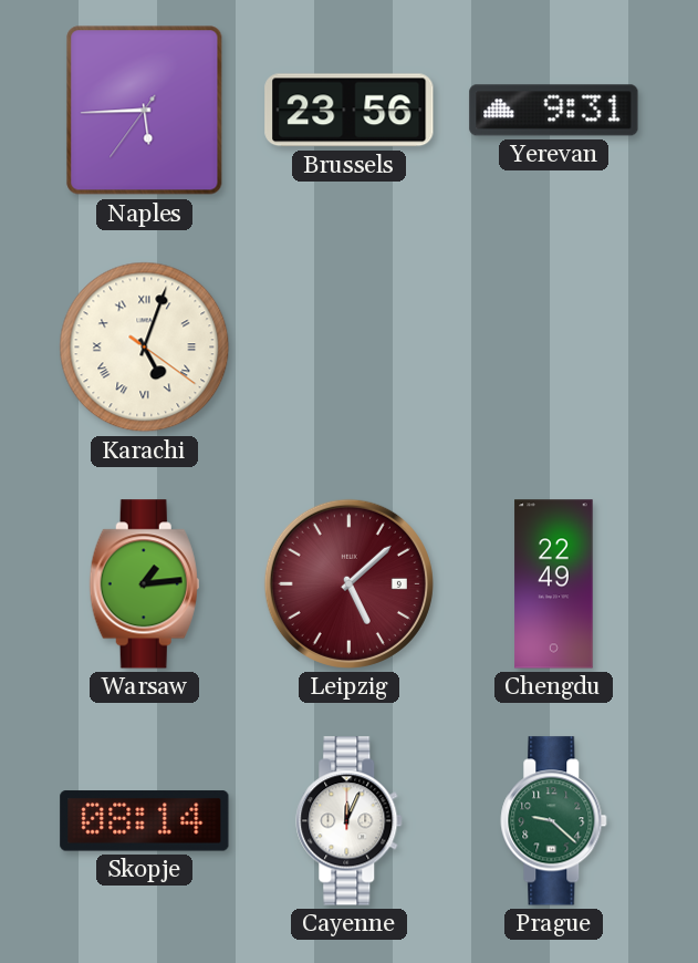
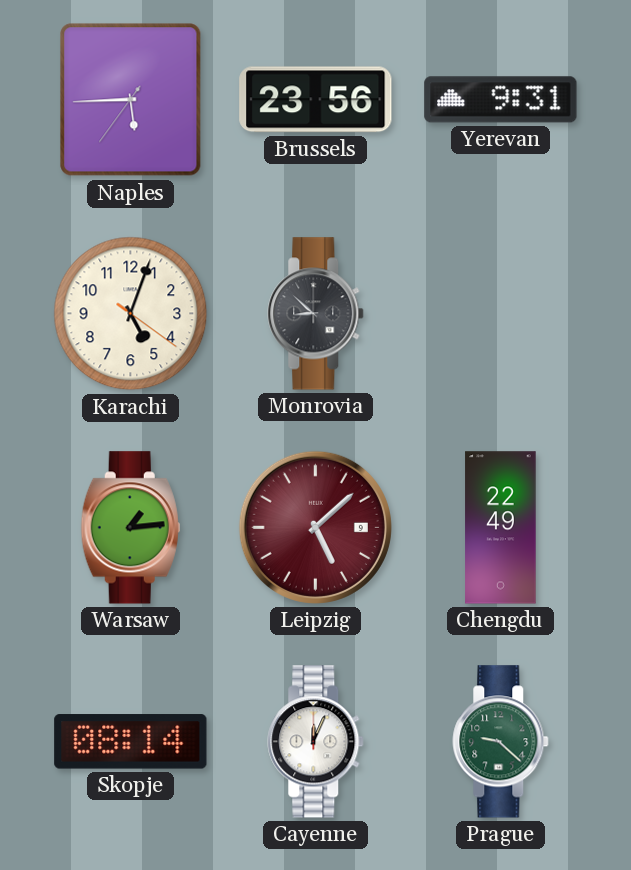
Karachi numerals: Roman -> Arabic (131, 314)
Monrovia: none -> 8:52 (316, 314)
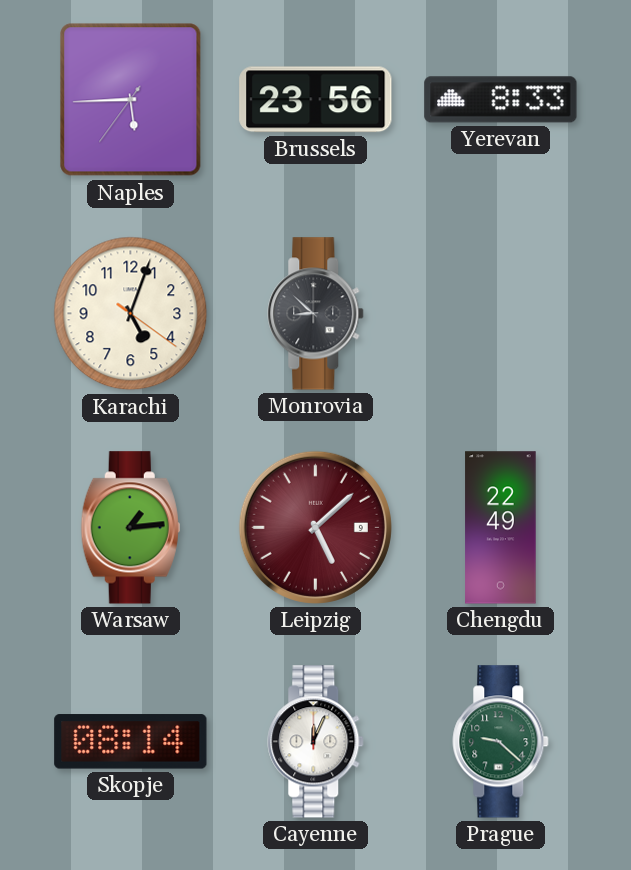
Yerevan: 9:31 -> 8:33 (501, 100)
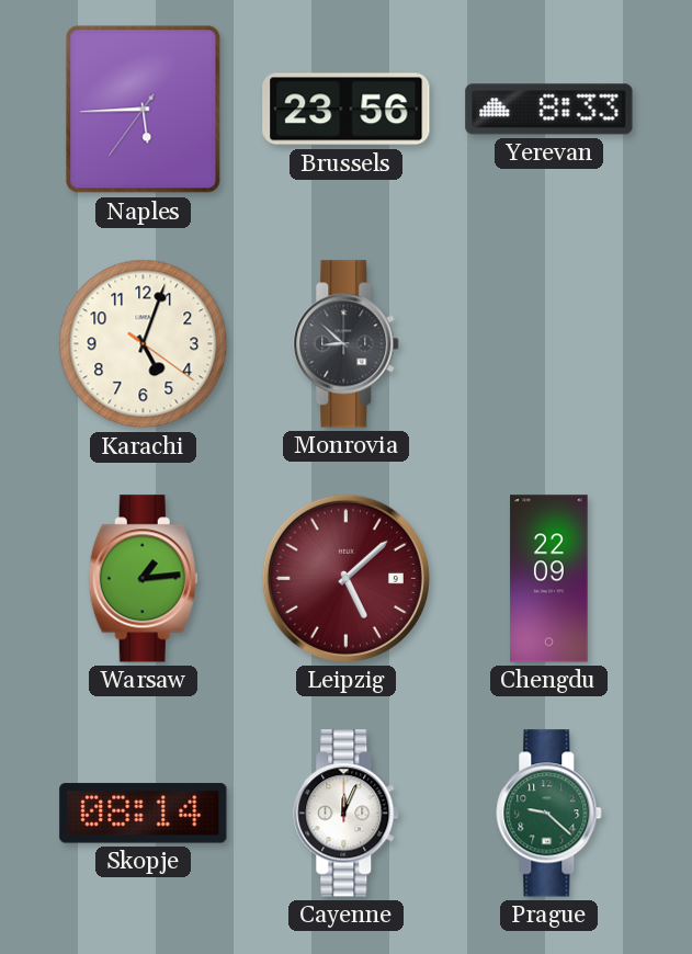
Chengdu: 22:49 -> 22:09 (549, 579)
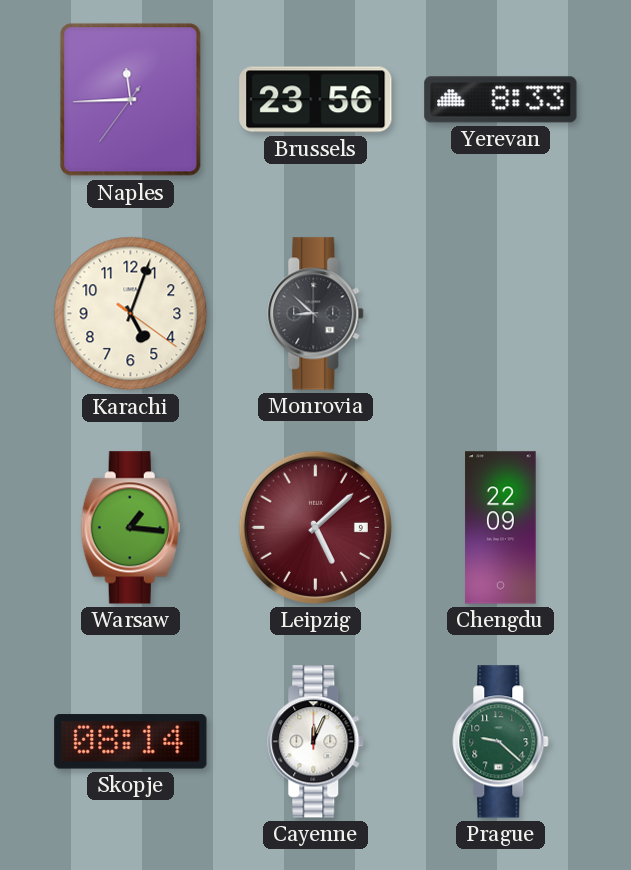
Naples: 5:44 -> 11:44 (131, 100)
Warsaw: 1:14 -> 1:16 (130, 528)
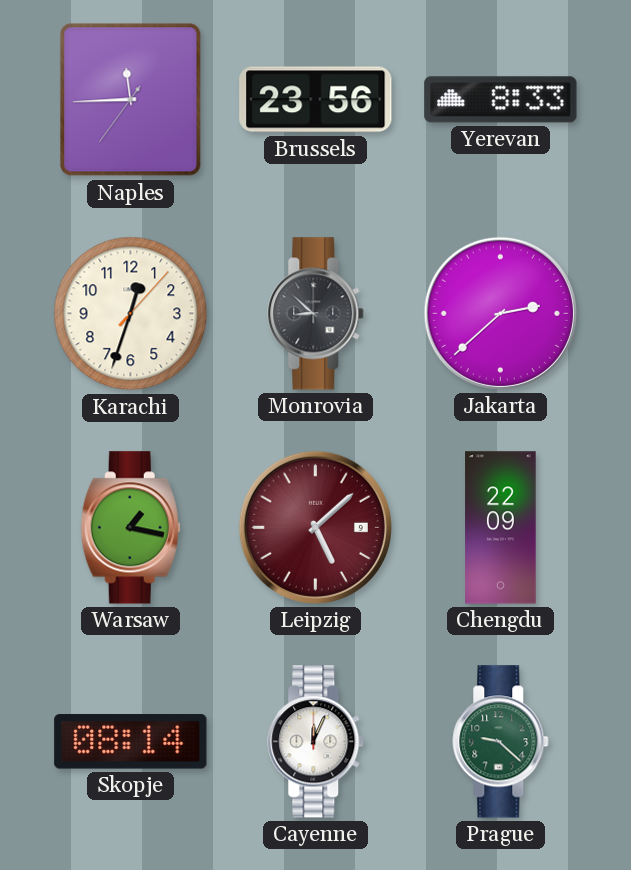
Karachi: 5:03 -> 12:33 (131, 314)
Jakarta: none -> 2:38 (500, 313)
Warsaw: 1:16 -> 1:17 (130, 528)
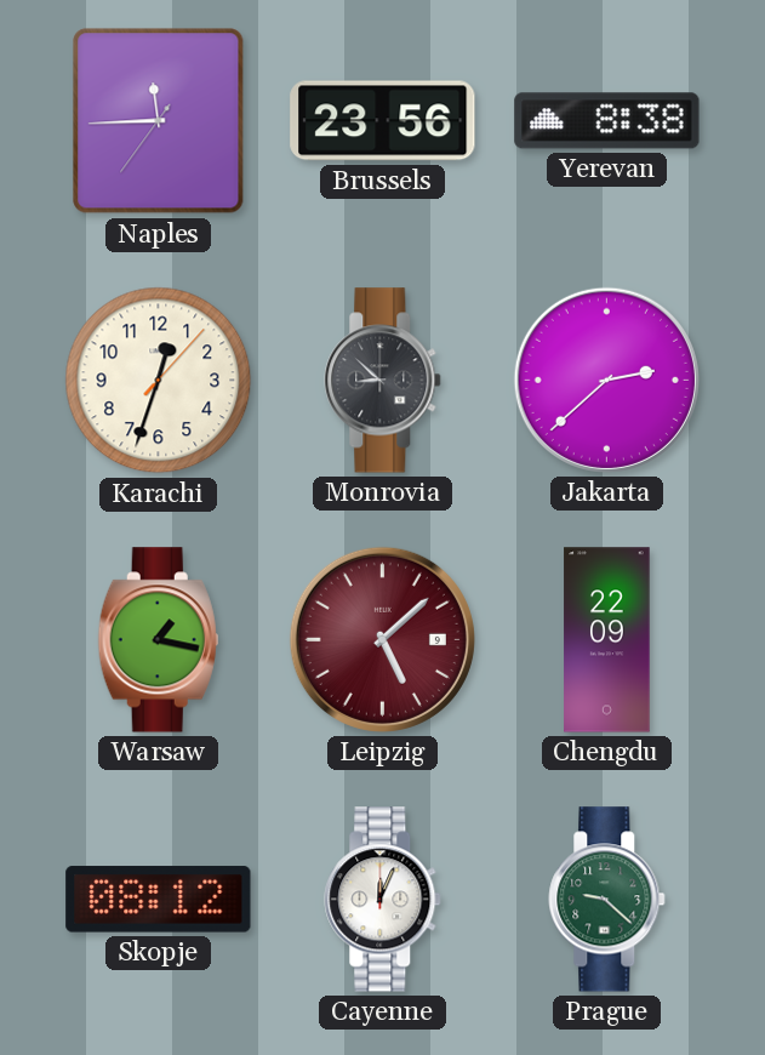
Yerevan: 8:33 -> 8:38 (607, 121)
Skopje: 08:14 -> 08:12 (159, 900)
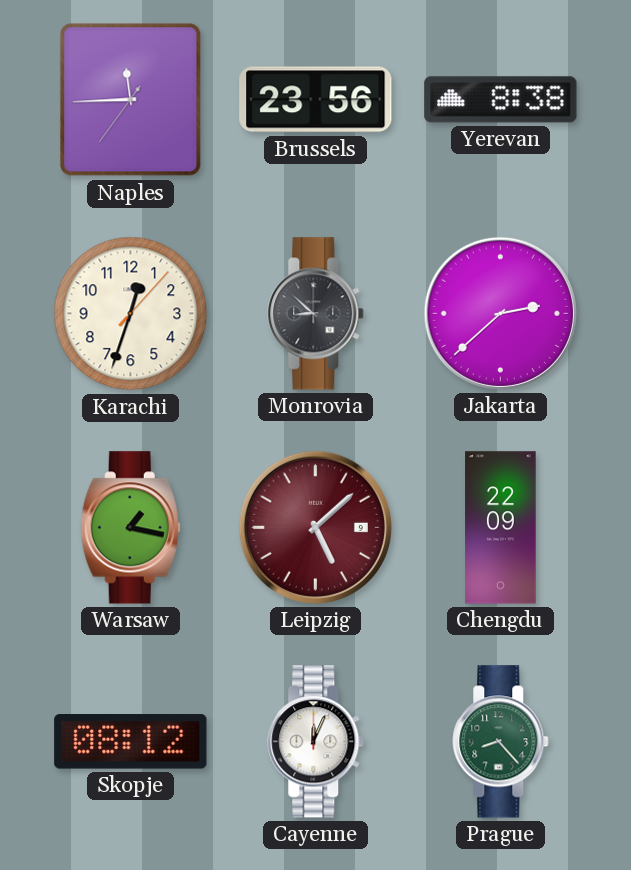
Prague: 9:22 -> 8:23 (501, 742)
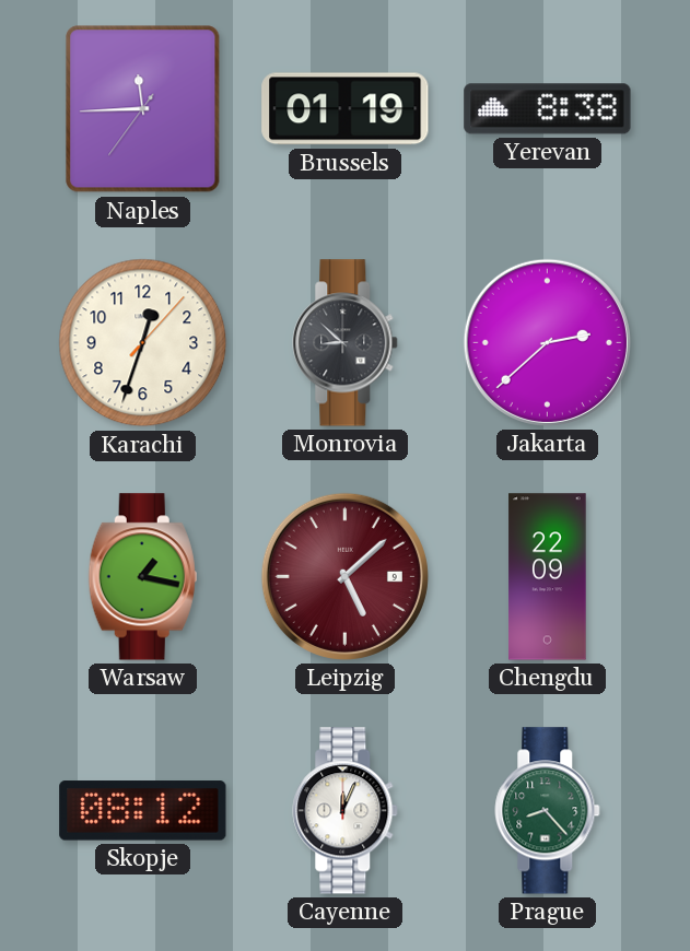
Brussels: 23:56 -> 01:19 (346, 109)
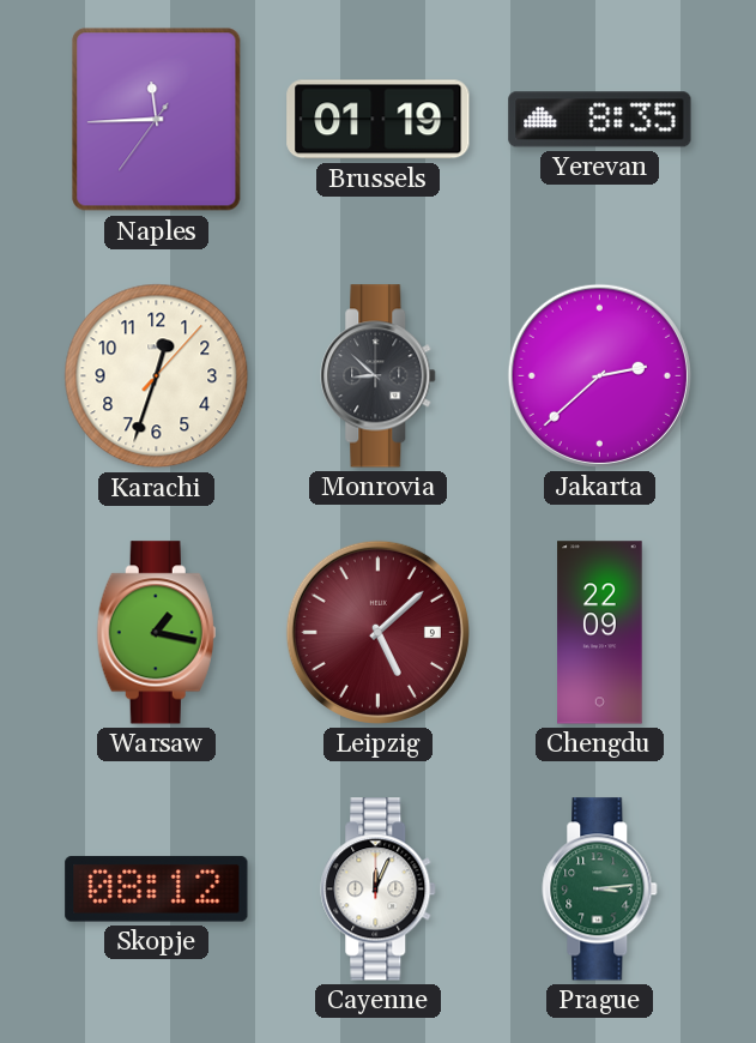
Yerevan: 8:38 -> 8:35 (600, 120)
Prague: 8:23 -> 3:14 (600, 890)
